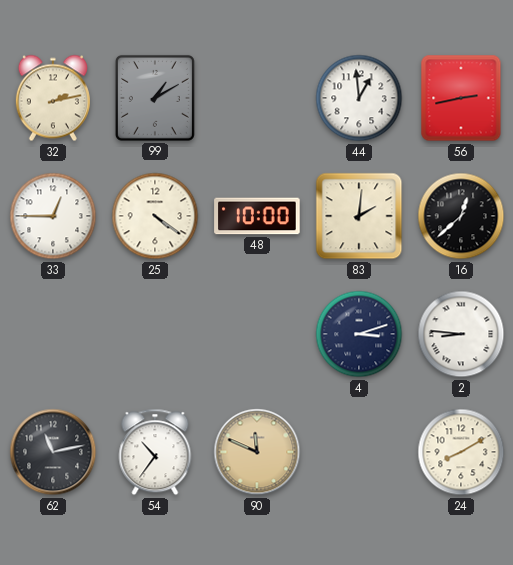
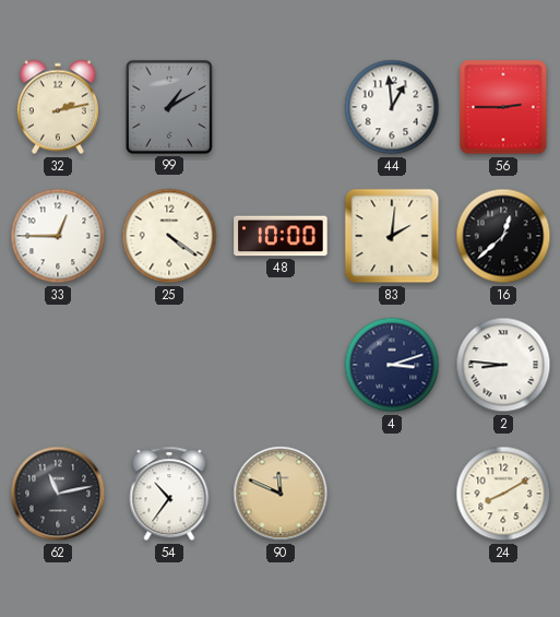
56: 2:43 -> 2:45 (503, 107)
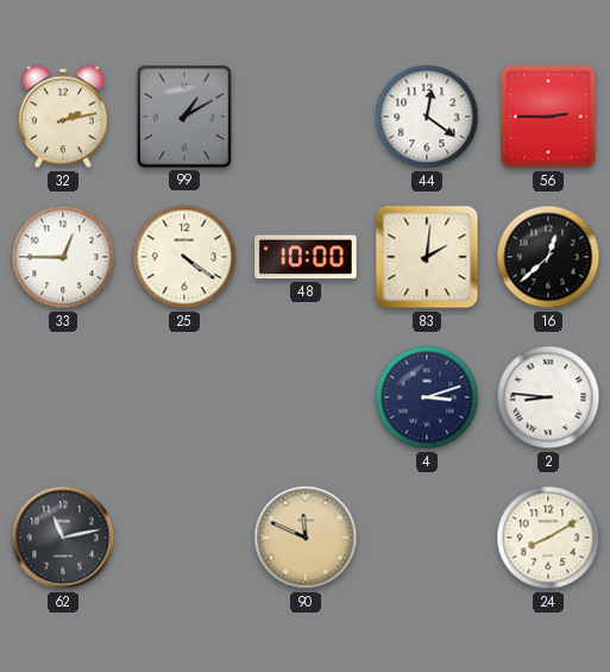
44: 12:59 -> 12:21 (427, 117)
54: 10:36 -> none (169, 494)
